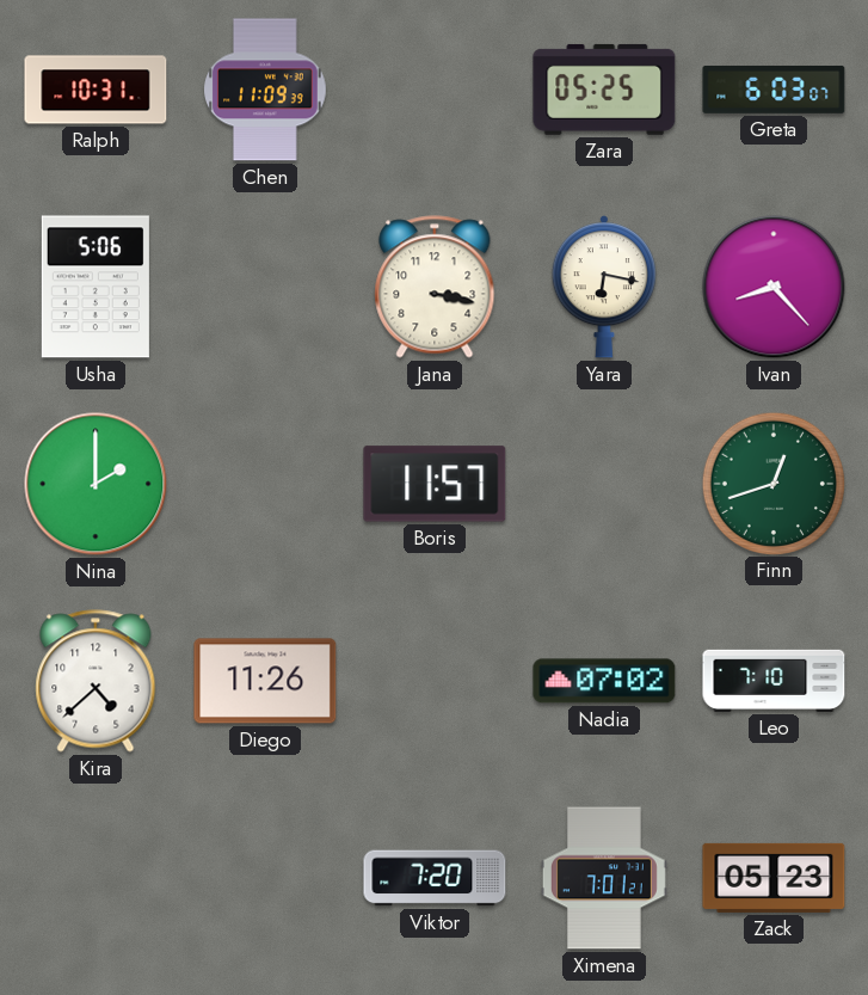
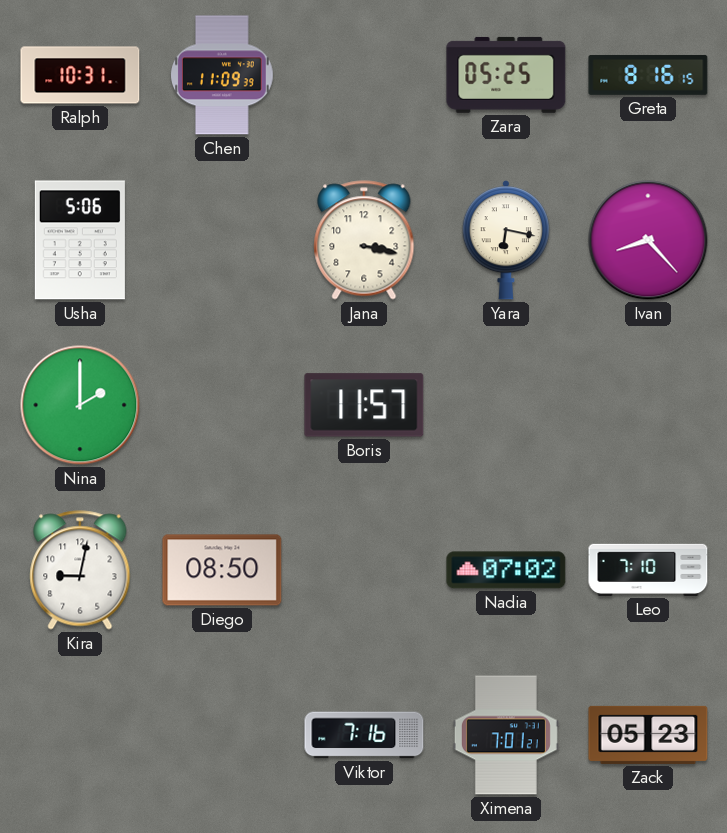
Greta: 6:03 -> 8:16 (648, 75)
Finn: 12:42 -> none (772, 483)
Kira: 4:38 -> 9:02 (80, 570)
Diego: 11:26 -> 08:50 (222, 570)
Viktor: 7:20 -> 7:16 (364, 735)
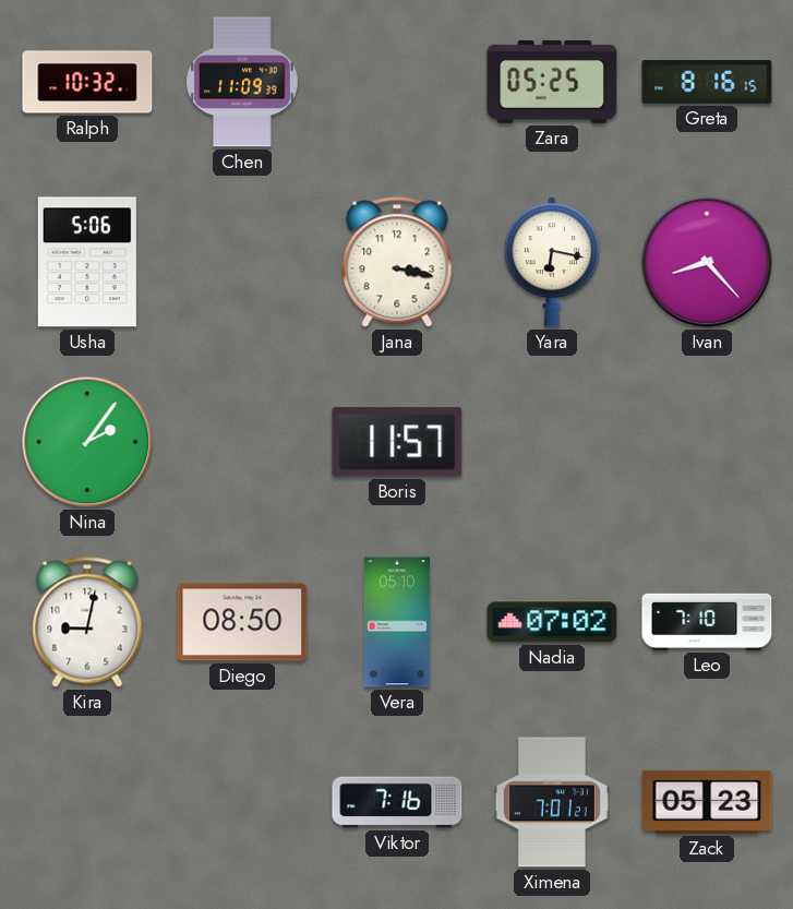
Ralph: 10:31 -> 10:32 (87, 82)
Nina: 2:00 -> 2:06 (87, 442)
Vera: none -> 05:10 (397, 622)
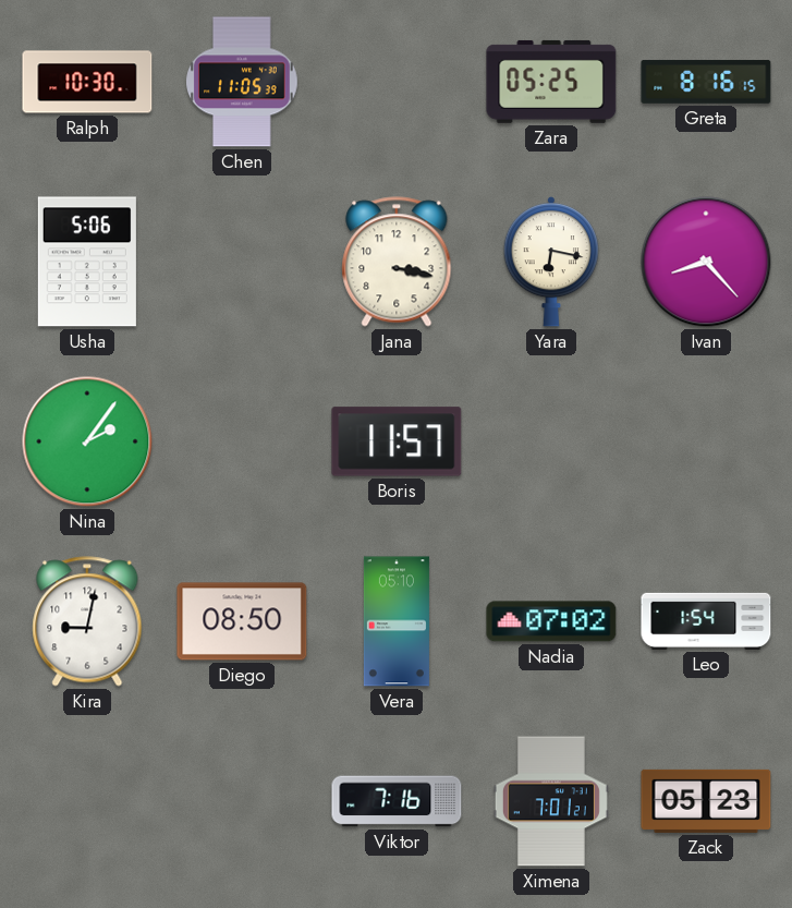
Ralph: 10:32 -> 10:30 (87, 82)
Chen: 11:09 -> 11:05 (243, 82)
Leo: 7:10 -> 1:54 (706, 621)
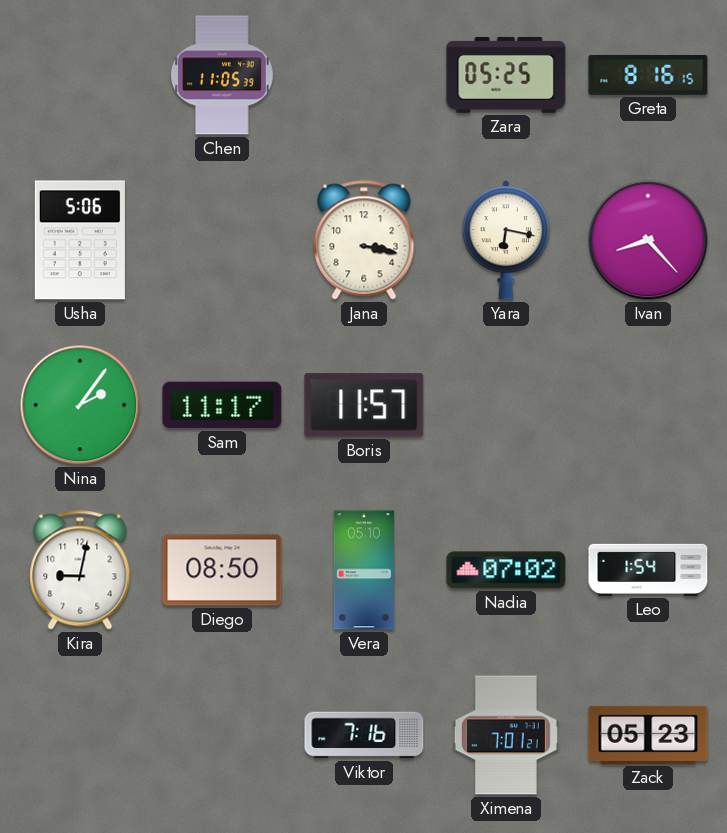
Ralph: 10:30 -> none (87, 82)
Sam: none -> 11:17 (222, 405)
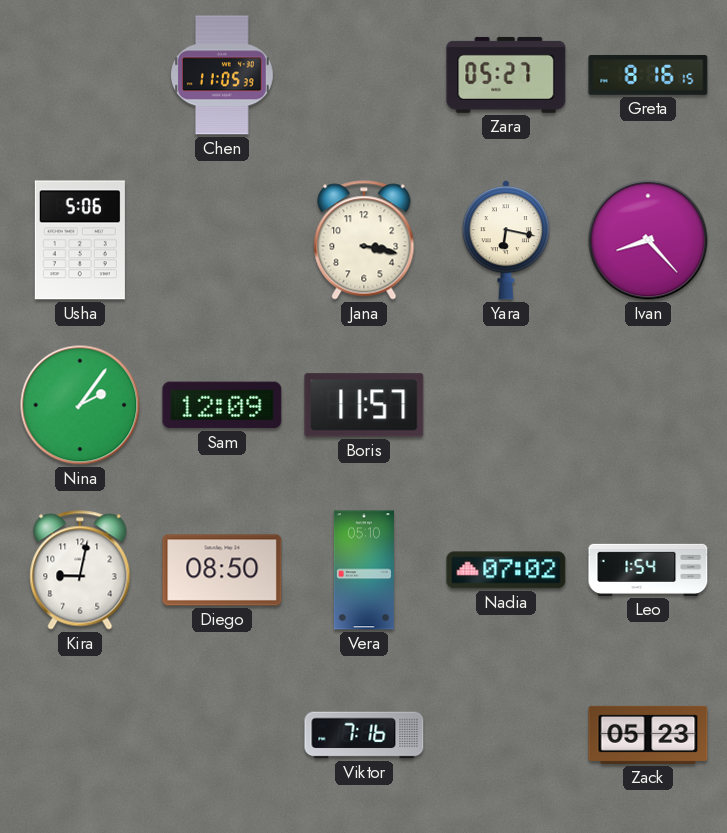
Zara: 05:25 -> 05:27 (506, 75)
Sam: 11:17 -> 12:09 (222, 405)
Ximena: 7:01 -> none (506, 735)
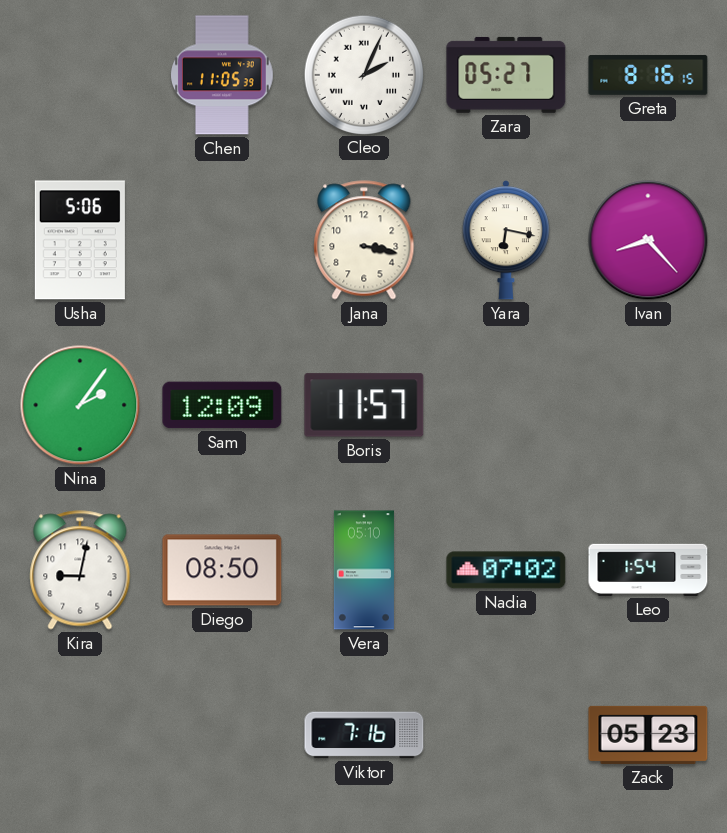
Cleo: none -> 2:04 (363, 74)
